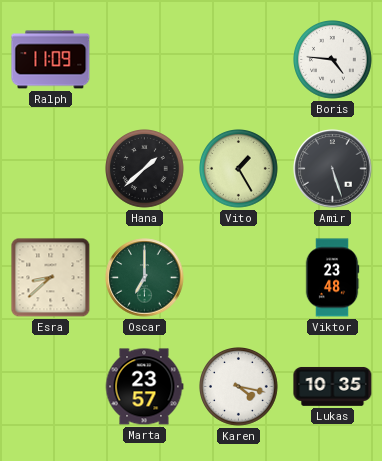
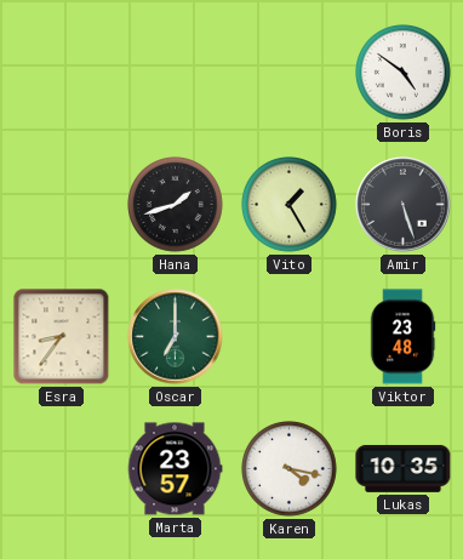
Ralph: 11:09 -> none (51, 60)
Boris: 4:46 -> 4:51 (404, 73)
Hana: 1:38 -> 1:42 (176, 205)
Esra: 8:38 -> 8:36 (62, 337)
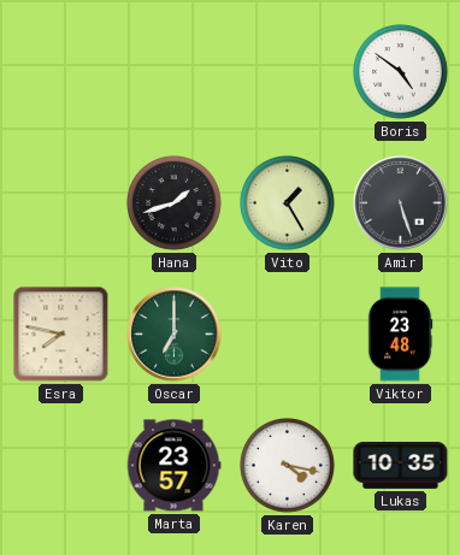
Esra: 8:36 -> 7:47 (61, 335)
